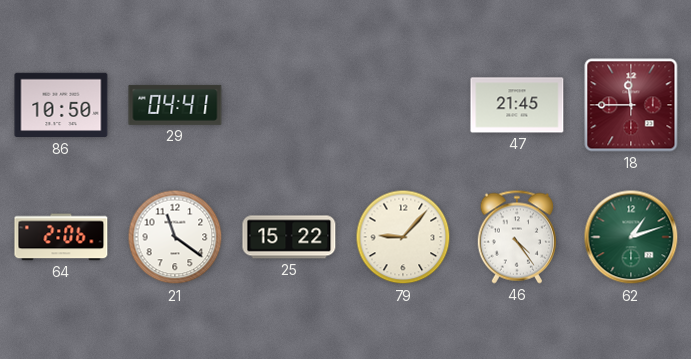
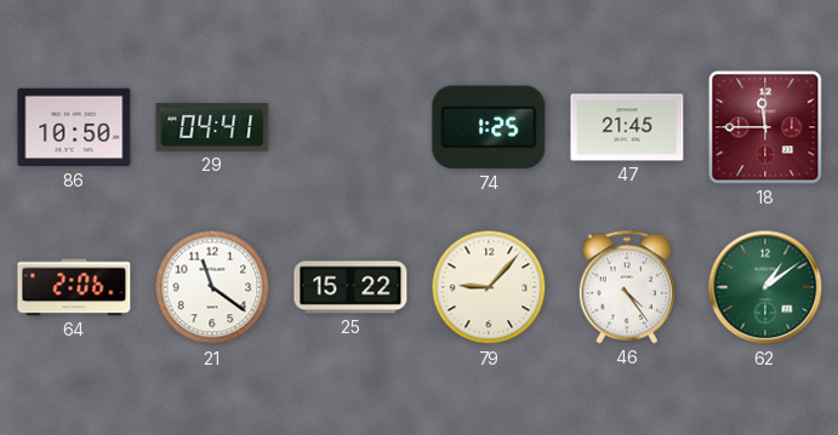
74: none -> 1:25 (489, 127)
62: 1:12 -> 1:09 (765, 287)
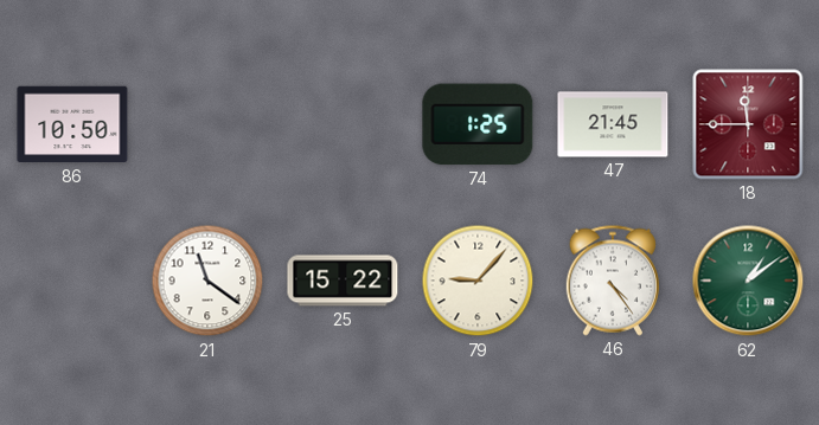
29: 04:41 -> none (212, 127)
64: 2:06 -> none (74, 287)
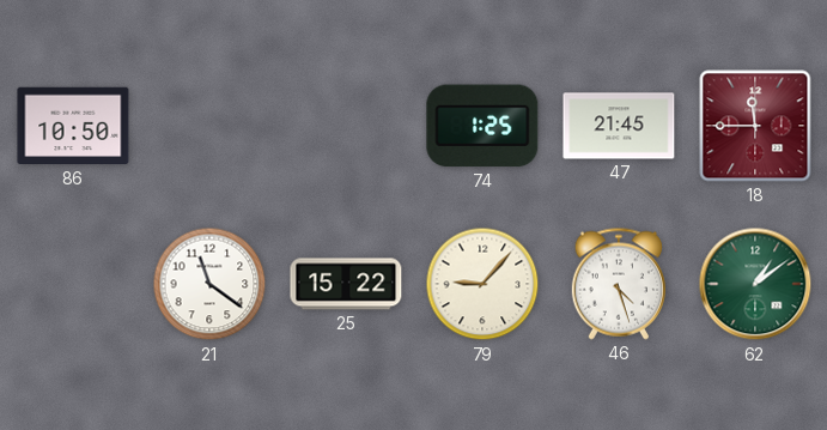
46: 4:24 -> 4:27 (618, 284)
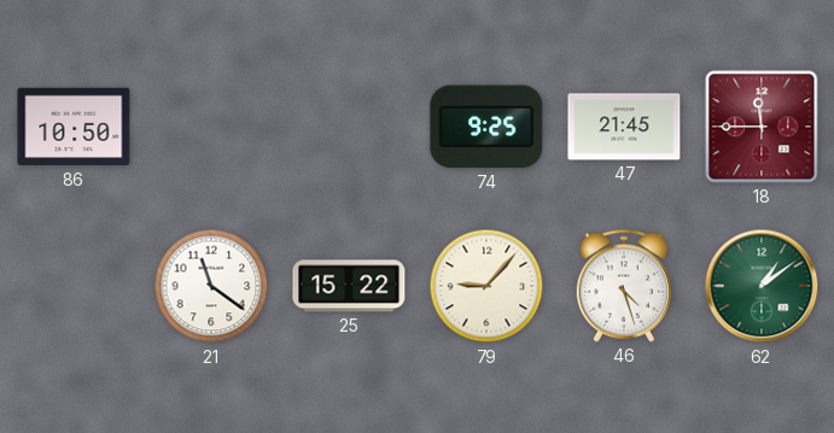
74: 1:25 -> 9:25 (486, 127)
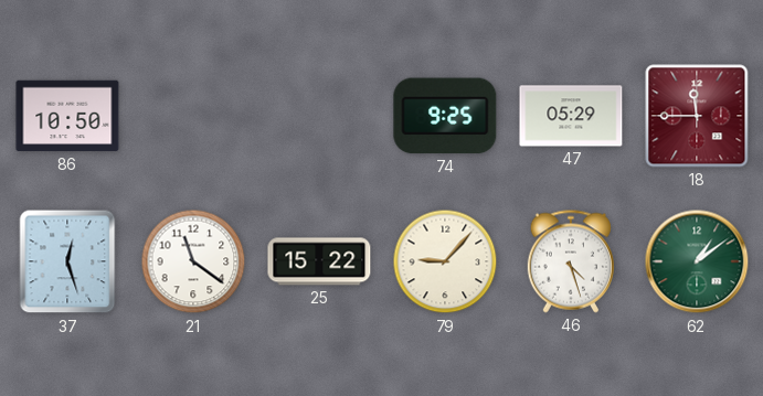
47: 21:45 -> 05:29 (571, 116)
37: none -> 12:27 (67, 261)
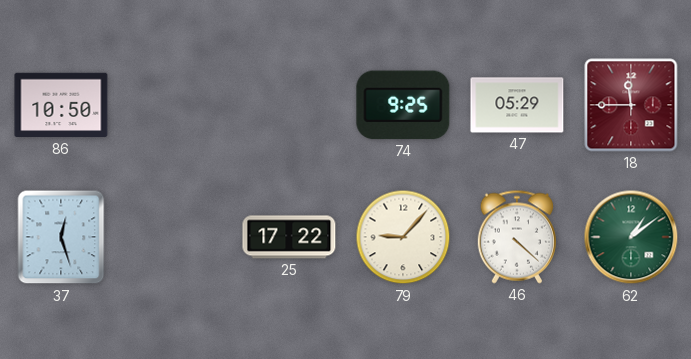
21: 11:21 -> none (193, 261)
25: 15:22 -> 17:22 (289, 237)
46: 4:27 -> 4:22 (516, 237)
